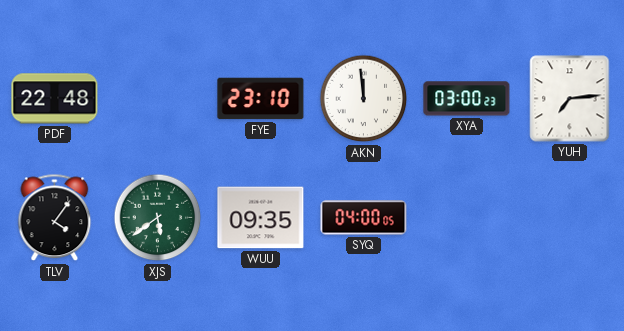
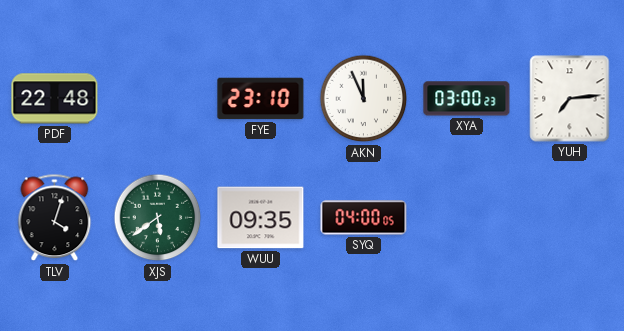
AKN: 11:59 -> 11:56 (364, 99)
TLV: 4:06 -> 4:03 (55, 218)
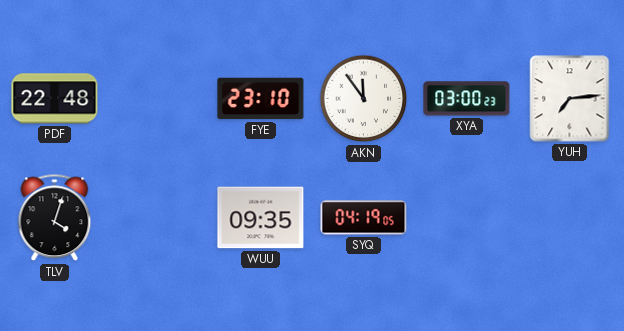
AKN: 11:56 -> 11:54 (364, 99)
XJS: 5:39 -> none (158, 218)
SYQ: 04:00 -> 04:19 (364, 218)
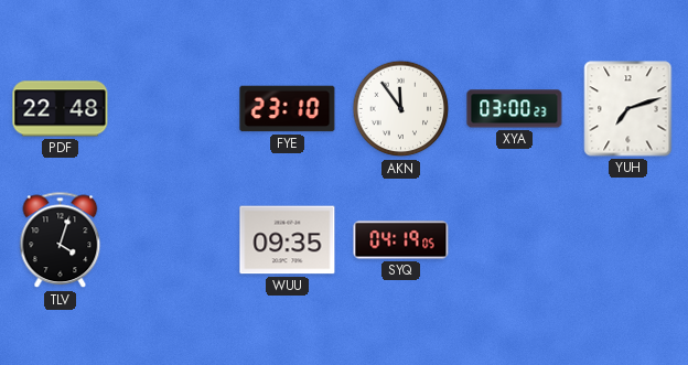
YUH: 7:14 -> 7:12 (628, 109)
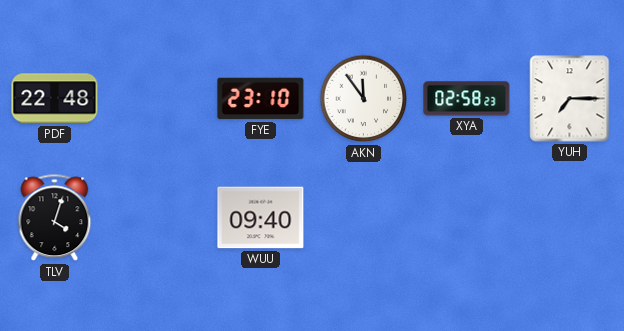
XYA: 03:00 -> 02:58 (467, 99)
YUH: 7:12 -> 7:15 (570, 99)
WUU: 09:35 -> 09:40 (261, 218)
SYQ: 04:19 -> none (401, 240)
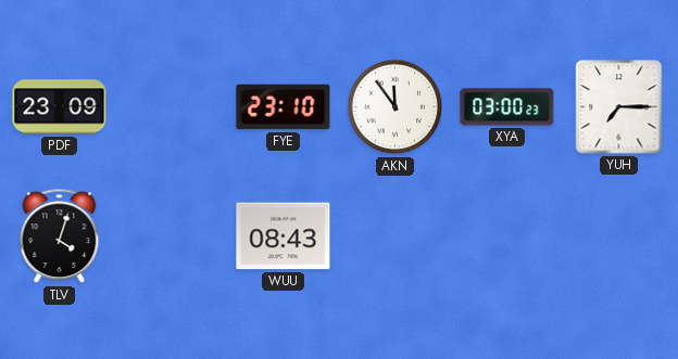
PDF: 22:48 -> 23:09 (60, 107)
XYA: 02:58 -> 03:00 (507, 107)
WUU: 09:40 -> 08:43 (284, 236)
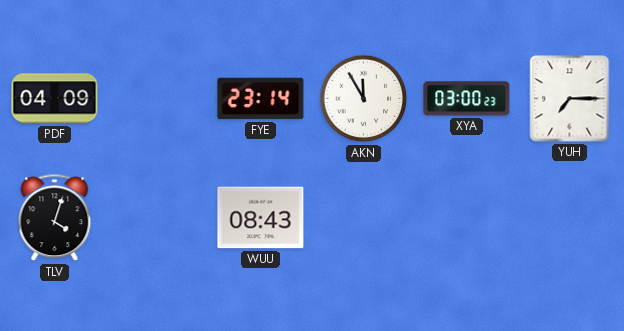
PDF: 23:09 -> 04:09 (55, 99)
FYE: 23:10 -> 23:14 (261, 99)
AKN: 11:54 -> 11:55 (364, 99)
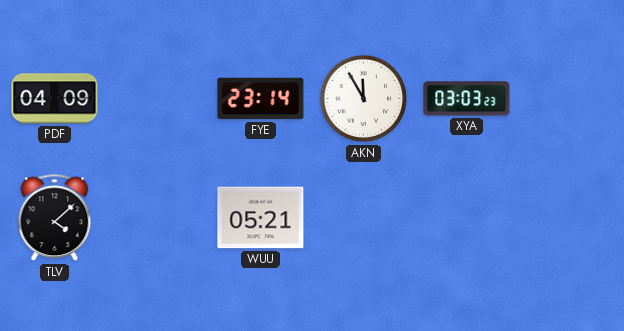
XYA: 03:00 -> 03:03 (467, 99)
YUH: 7:15 -> none (570, 99)
TLV: 4:03 -> 4:08 (55, 218)
WUU: 08:43 -> 05:21 (261, 218)
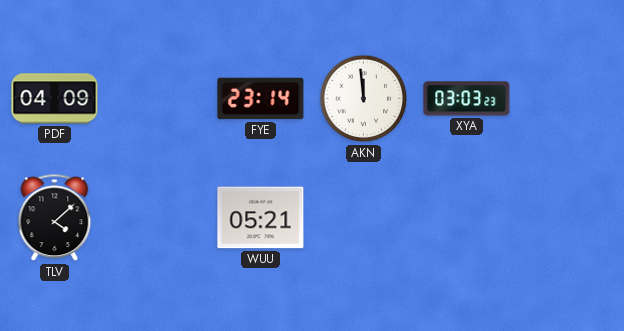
AKN: 11:55 -> 11:59 (364, 99)
